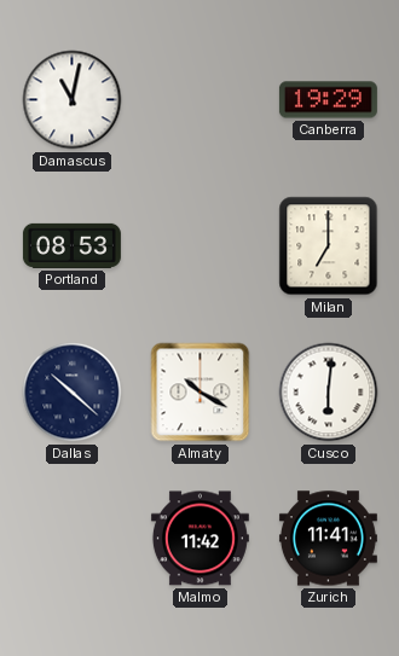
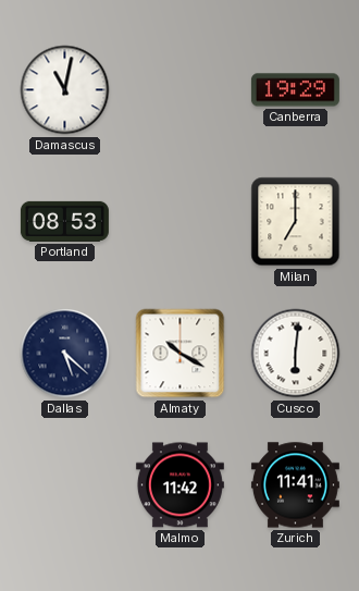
Dallas: 10:22 -> 5:22 (65, 354)
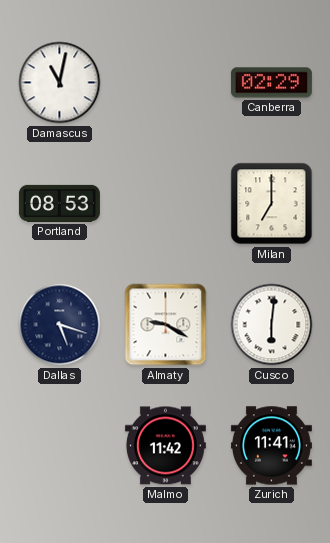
Canberra: 19:29 -> 02:29 (271, 83)
Dallas: 5:22 -> 5:18 (60, 325)
Almaty: 10:20 -> 9:20 (166, 325)
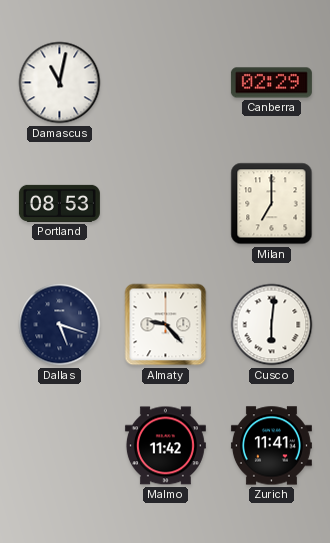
Almaty: 9:20 -> 9:23 (166, 325)
